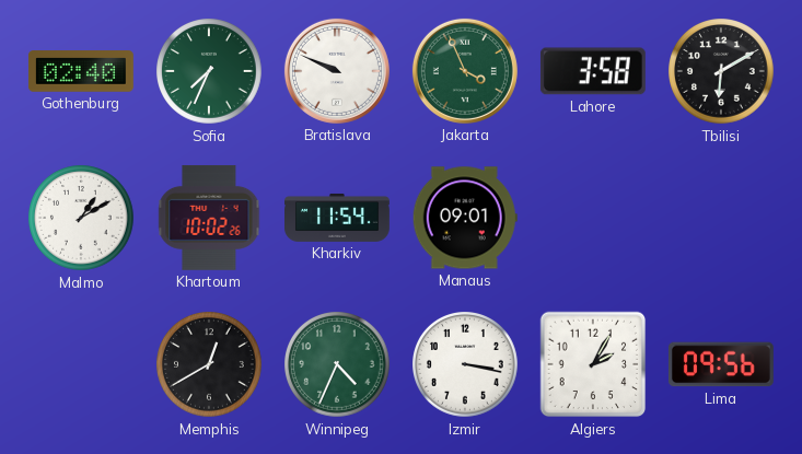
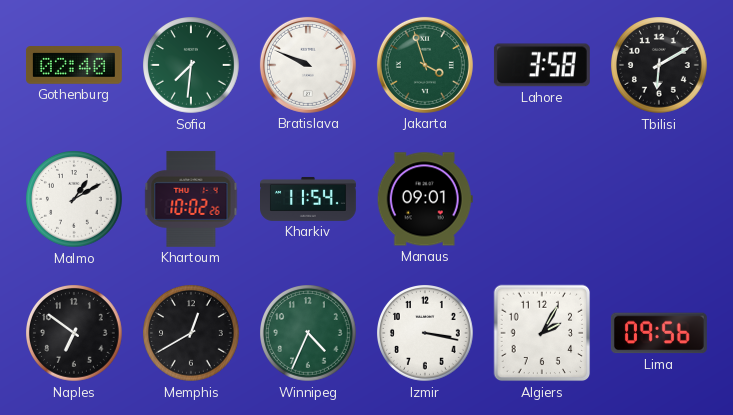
Sofia: 7:34 -> 7:31 (192, 66)
Jakarta: 3:56 -> 3:57 (425, 65)
Naples: none -> 6:51 (75, 334)
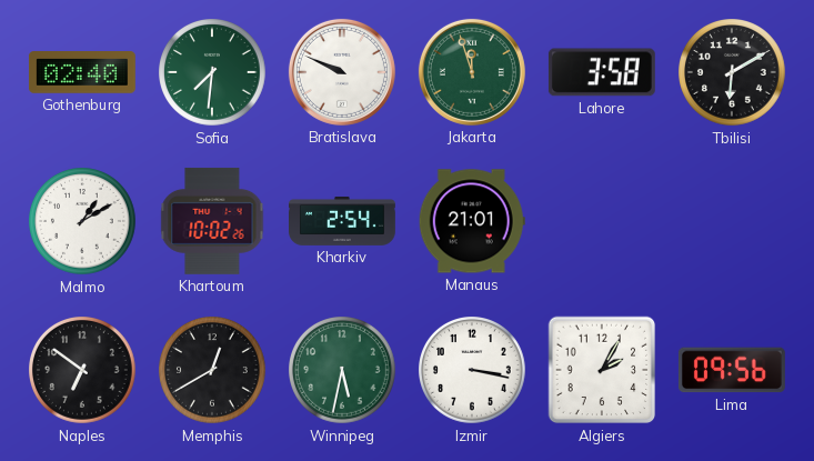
Jakarta: 3:57 -> 11:57 (472, 72)
Kharkiv: 11:54 -> 2:54 (343, 221)
Manaus: 09:01 -> 21:01 (472, 221)
Winnipeg: 4:34 -> 5:32 (343, 371)
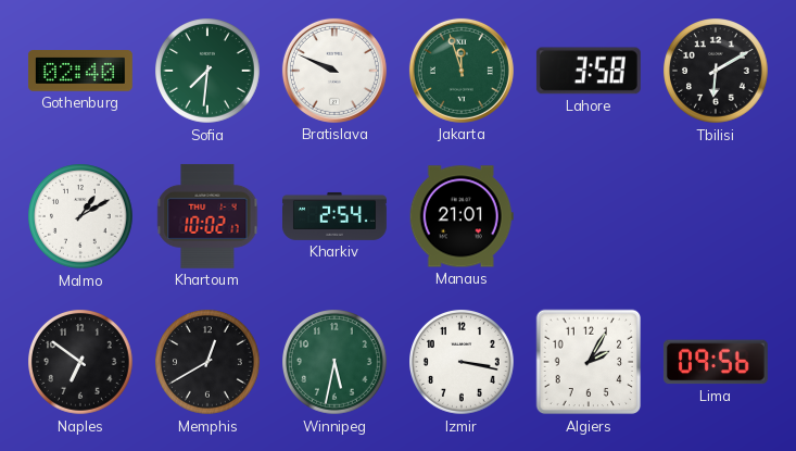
Khartoum: 10:02:26 -> 10:02:17 (207, 216)
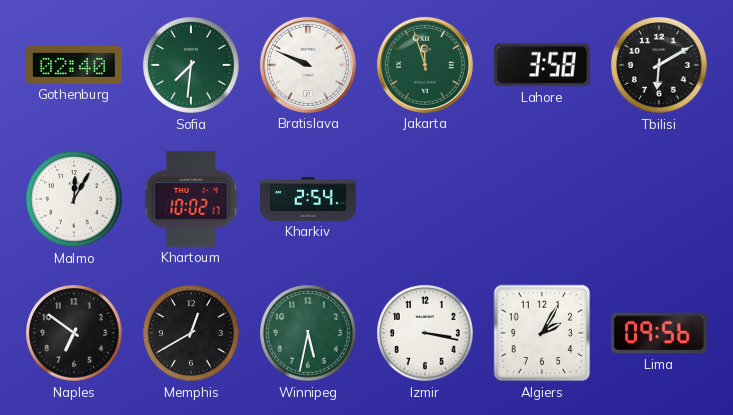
Malmo: 1:10 -> 12:05 (75, 200)
Manaus: 21:01 -> none (462, 216)
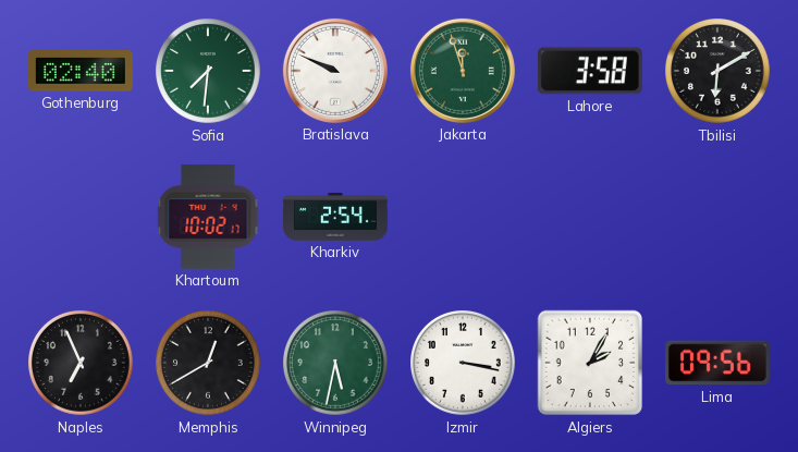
Malmo: 12:05 -> none (75, 200)
Naples: 6:51 -> 6:56 (82, 364)
